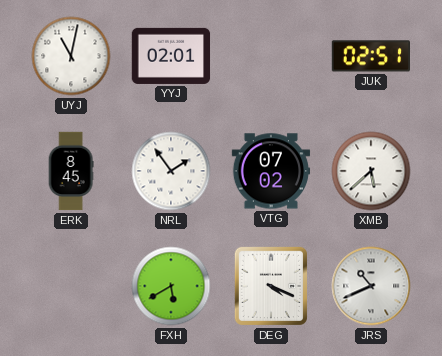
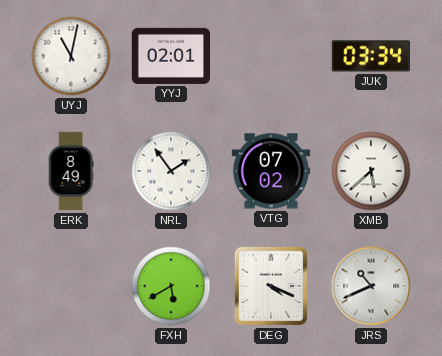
JUK: 02:51 -> 03:34 (370, 56)
ERK: 8:45 -> 8:49 (71, 171)
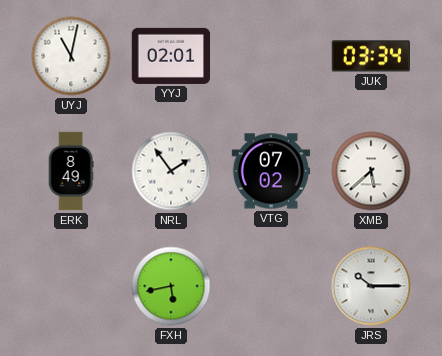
FXH: 5:40 -> 5:43 (171, 286)
DEG: 4:19 -> none (271, 286)
JRS: 10:41 -> 10:15 (371, 286)
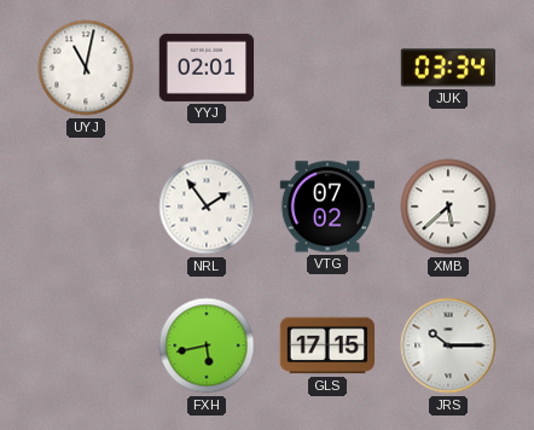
ERK: 8:49 -> none (71, 171)
GLS: none -> 17:15 (327, 345)
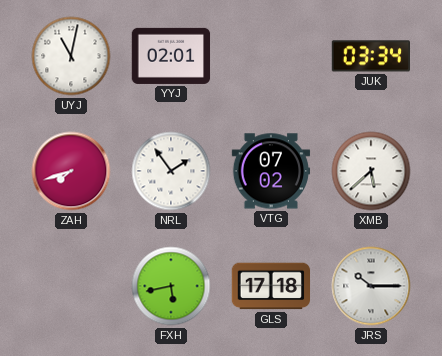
ZAH: none -> 7:42 (71, 171)
GLS: 17:15 -> 17:18 (271, 286)
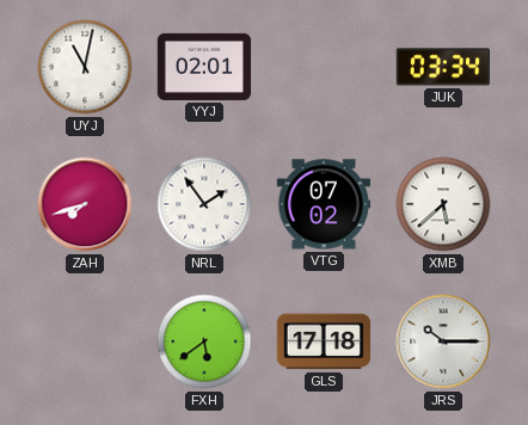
FXH: 5:43 -> 5:39 (204, 341)
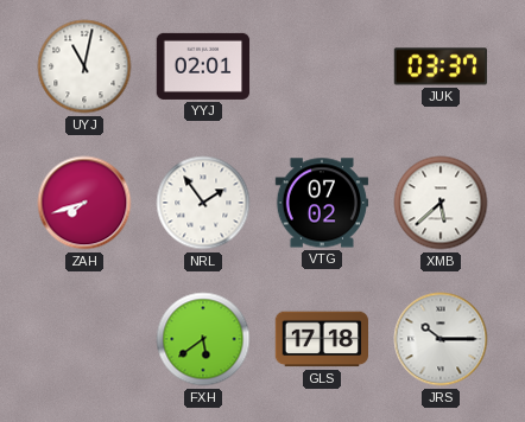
JUK: 03:34 -> 03:37 (439, 66)
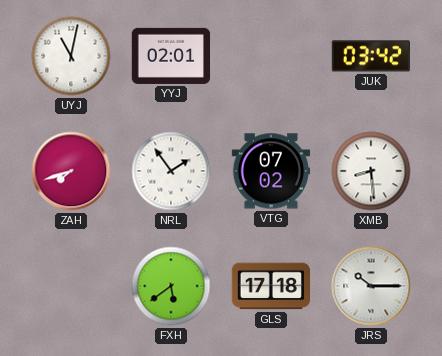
JUK: 03:37 -> 03:42 (370, 56)
XMB: 5:38 -> 8:29 (371, 171)
